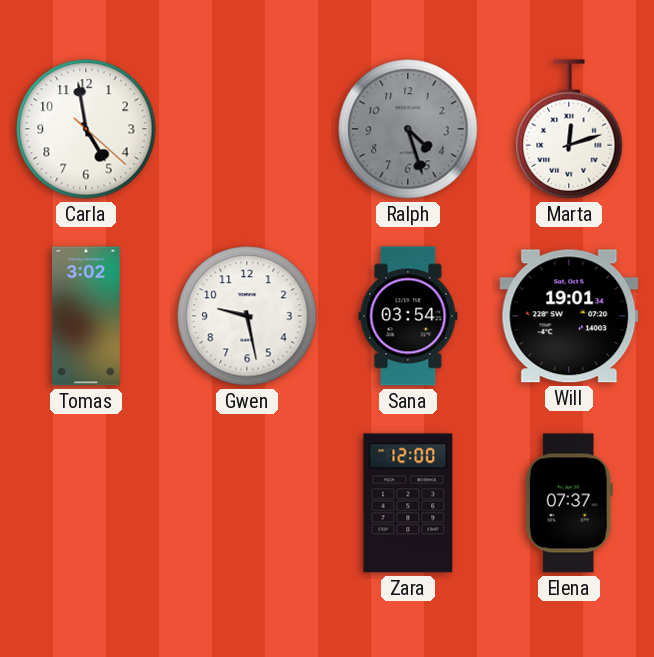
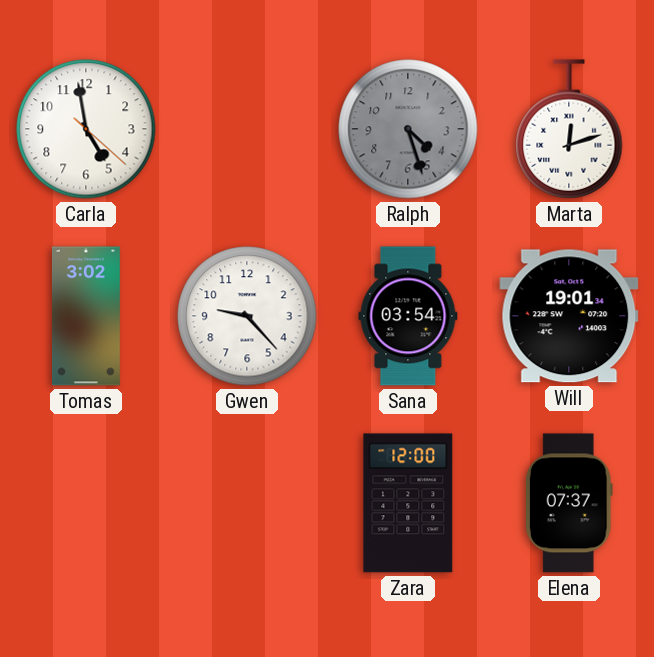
Gwen: 9:28 -> 9:23 (247, 316)
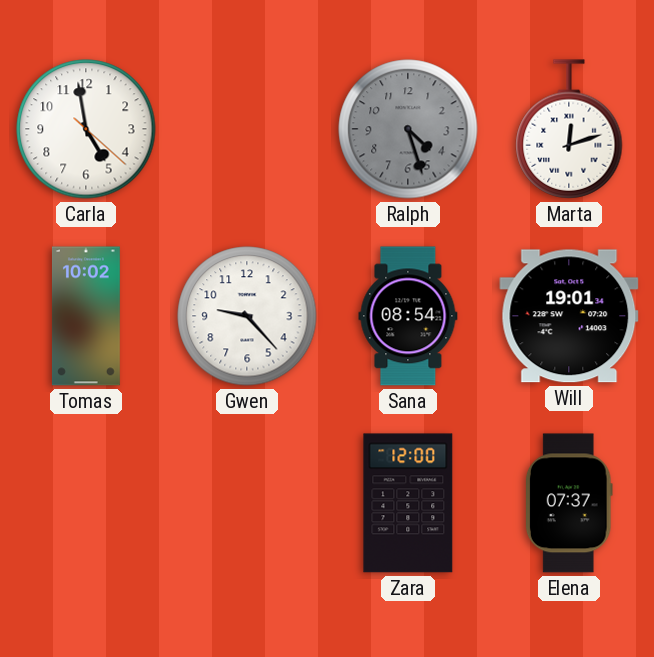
Tomas: 3:02 -> 10:02 (86, 316)
Sana: 03:54 -> 08:54 (408, 316)
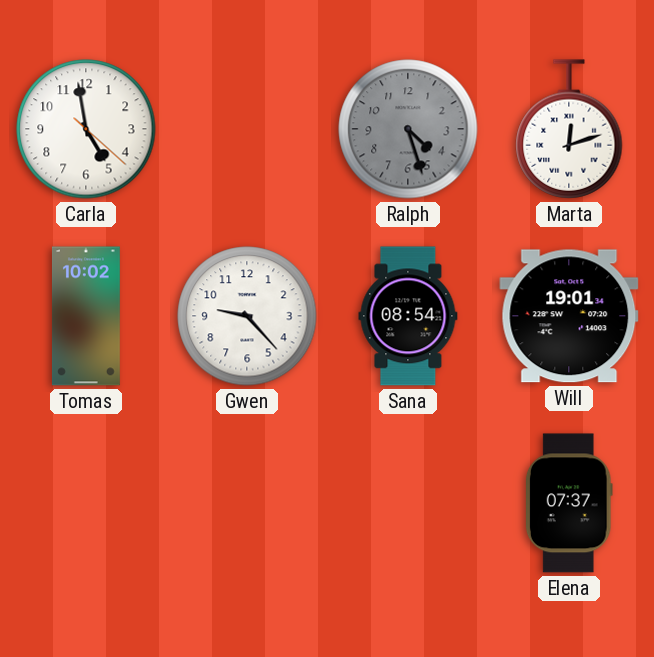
Zara: 12:00 -> none (408, 503)
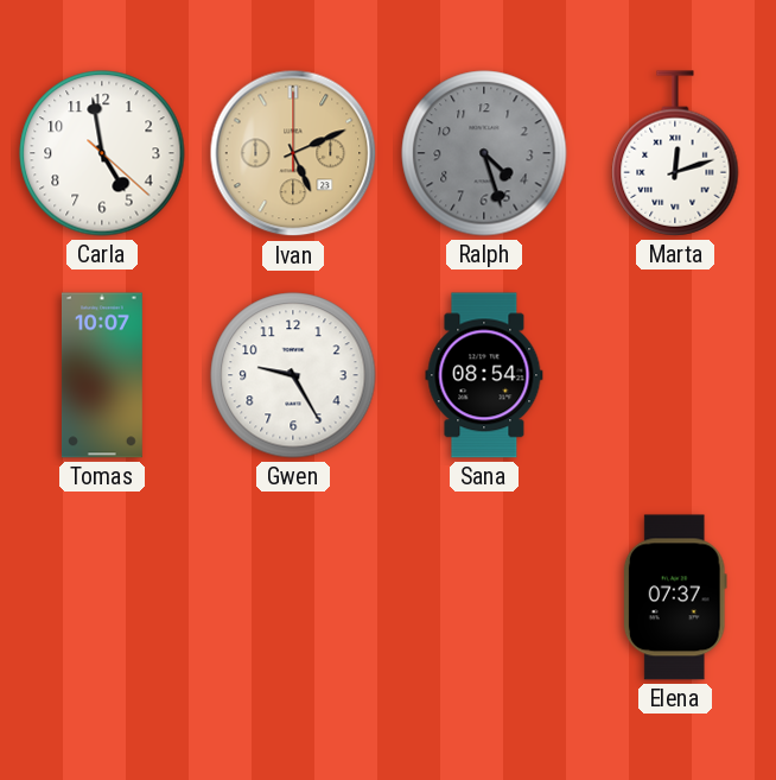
Ivan: none -> 5:11 (293, 153)
Tomas: 10:02 -> 10:07 (102, 375)
Gwen: 9:23 -> 9:25 (293, 375)
Will: 19:01 -> none (569, 316)
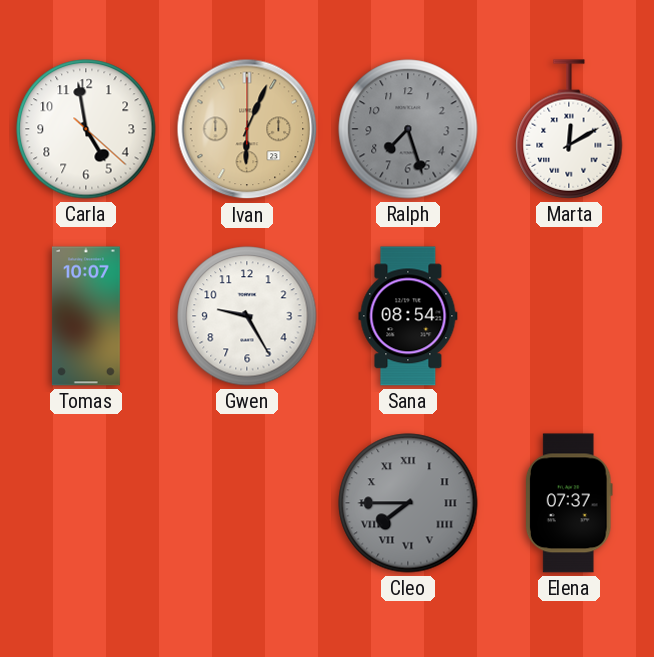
Ivan: 5:11 -> 6:04 (247, 129)
Ralph: 4:27 -> 7:27 (408, 129)
Marta: 12:12 -> 12:10 (569, 129)
Cleo: none -> 7:45 (408, 503)
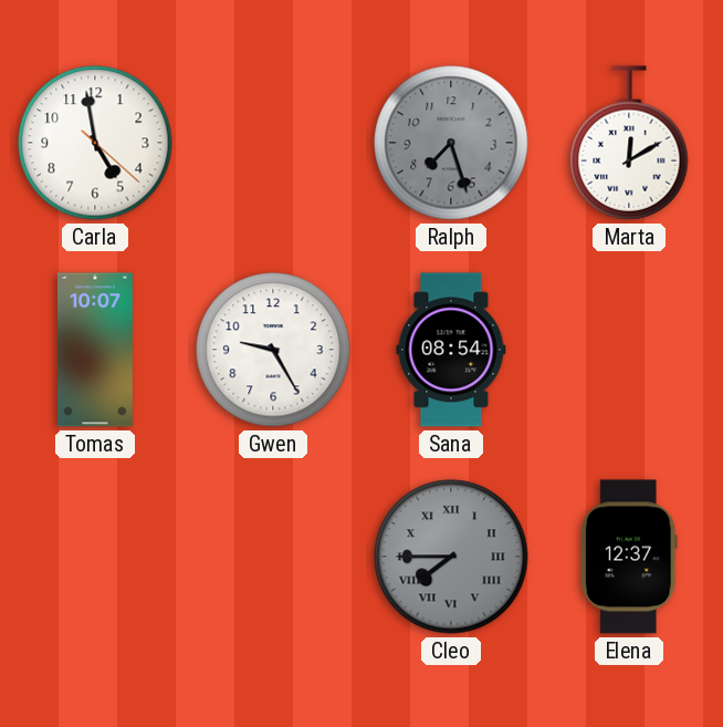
Ivan: 6:04 -> none (247, 129)
Elena: 07:37 -> 12:37 (629, 557)
